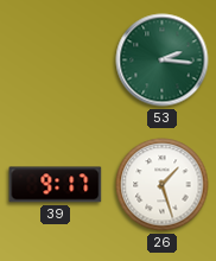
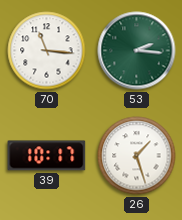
70: none -> 11:16 (47, 51)
39: 9:17 -> 10:17 (47, 156)
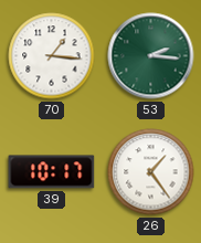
70: 11:16 -> 1:16 (52, 56)
26: 1:27 -> 1:24 (151, 172)
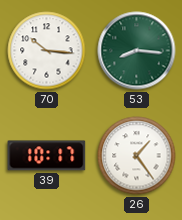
70: 1:16 -> 10:16 (47, 51)
53: 2:16 -> 8:16 (137, 51)
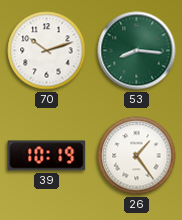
70: 10:16 -> 10:12 (47, 51)
39: 10:17 -> 10:19 (47, 156)
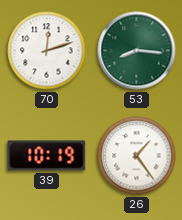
70: 10:12 -> 12:12 (47, 51)
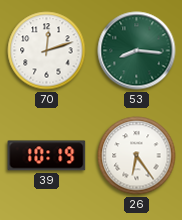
26: 1:24 -> 6:24 (137, 156)
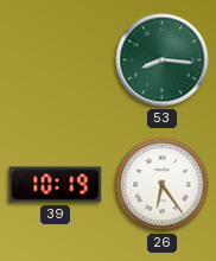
70: 12:12 -> none (47, 51)
